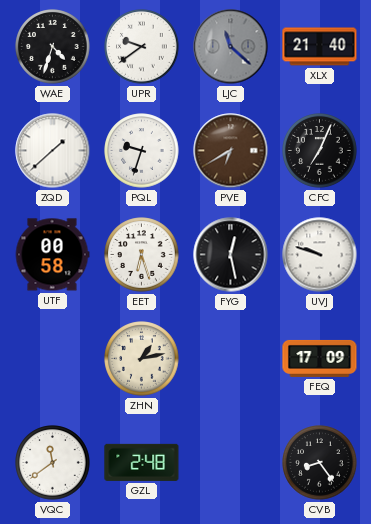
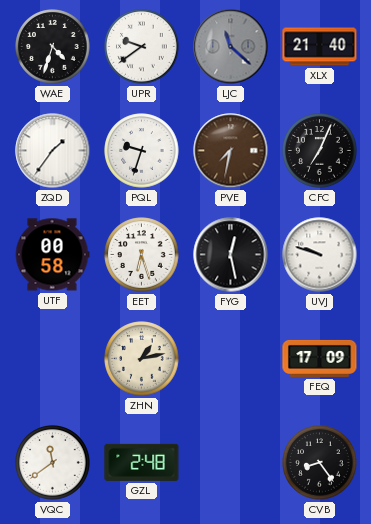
ZQD: 1:38 -> 1:36 (53, 151)
PVE: 6:40 -> 7:32 (231, 151)
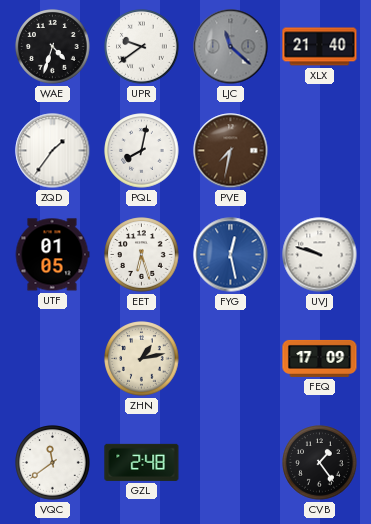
PQL: 9:33 -> 8:02 (142, 151)
CFC: 7:04 -> none (320, 151)
UTF: 00:58 -> 01:05 (52, 255)
FYG dial: black -> blue (231, 255)
CVB: 8:24 -> 1:24 (320, 463)
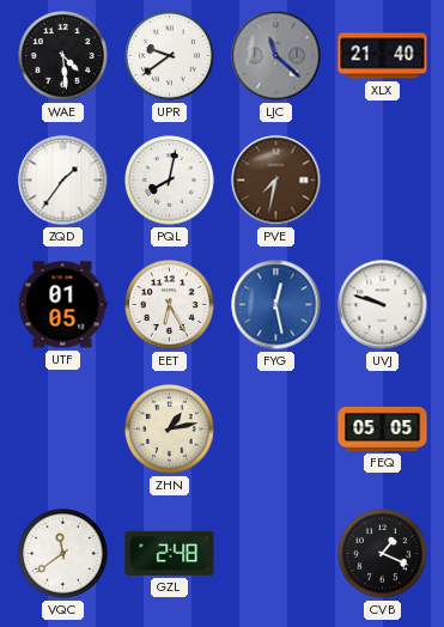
WAE: 4:33 -> 4:29 (63, 56)
EET: 6:27 -> 6:25 (170, 305)
FEQ: 17:09 -> 05:05 (383, 428)
CVB: 1:24 -> 1:19 (383, 554)
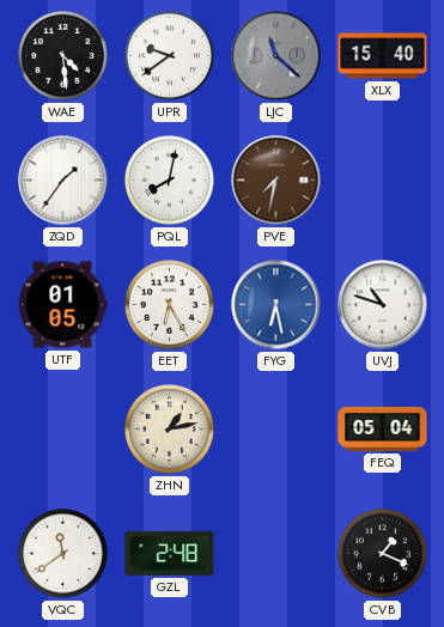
XLX: 21:40 -> 15:40 (383, 56)
FYG: 12:28 -> 6:28 (276, 305)
UVJ: 9:48 -> 10:48 (383, 305)
FEQ: 05:05 -> 05:04 (383, 428)
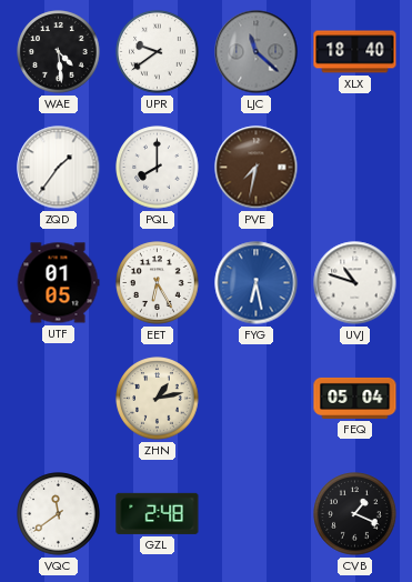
XLX: 15:40 -> 18:40 (355, 52)
PQL: 8:02 -> 8:00 (158, 168)
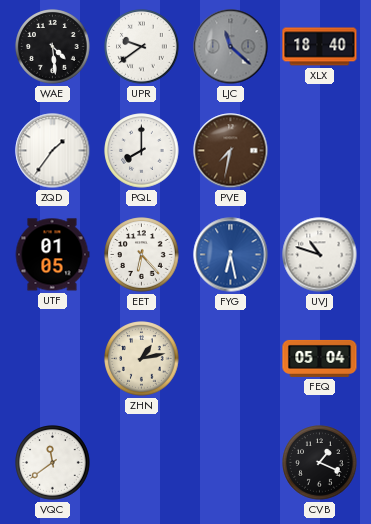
EET: 6:25 -> 6:23 (142, 255)
GZL: 2:48 -> none (158, 513)
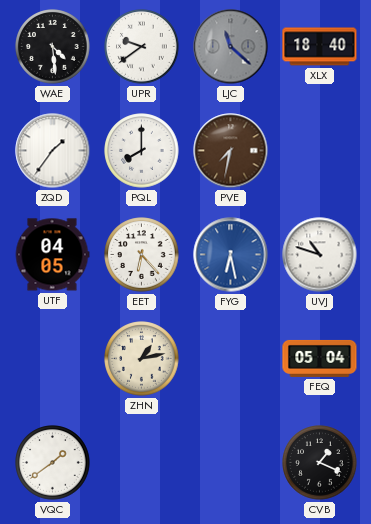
UTF: 01:05 -> 04:05 (52, 255)
VQC: 11:39 -> 1:39 (53, 463)
